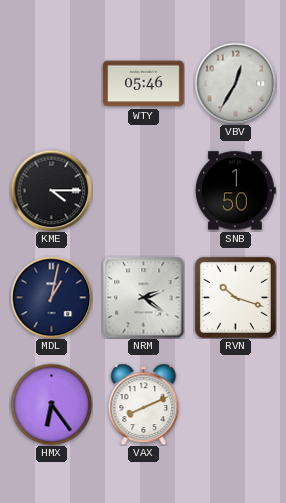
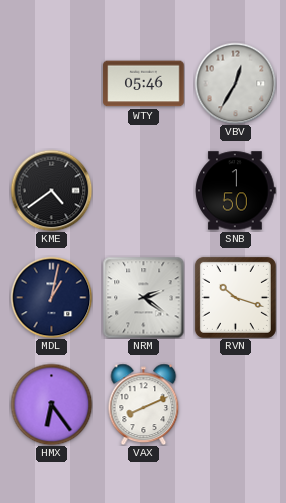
KME: 4:15 -> 4:39 (51, 190)
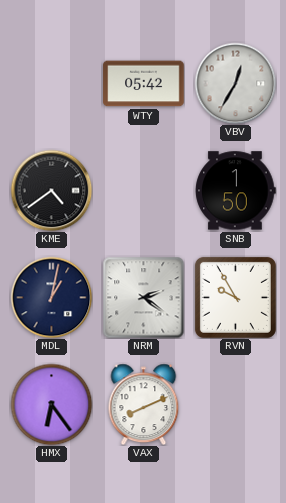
WTY: 05:46 -> 05:42 (144, 84)
RVN: 10:18 -> 9:55 (235, 297)
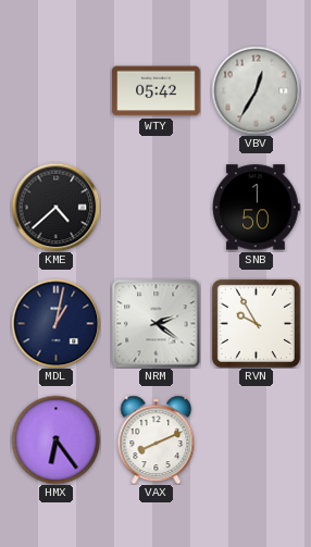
KME: 4:39 -> 4:38 (55, 207)
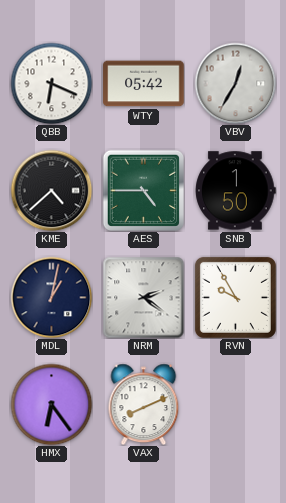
QBB: none -> 6:19 (51, 83)
AES: none -> 4:45 (143, 190)
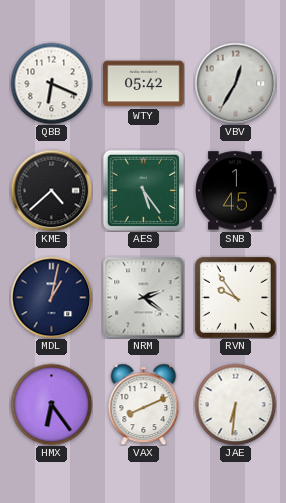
AES: 4:45 -> 5:24 (143, 190)
SNB: 1:50 -> 1:45 (236, 191)
RVN: 9:55 -> 9:54 (235, 297)
JAE: none -> 6:31 (235, 404)
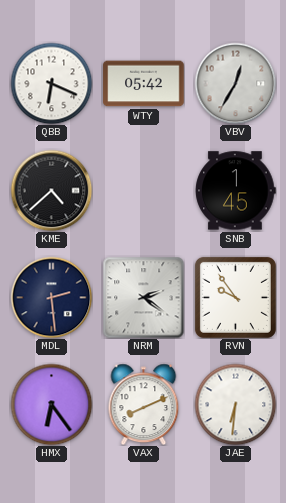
AES: 5:24 -> none (143, 190)
MDL: 1:02 -> 2:29 (51, 297)
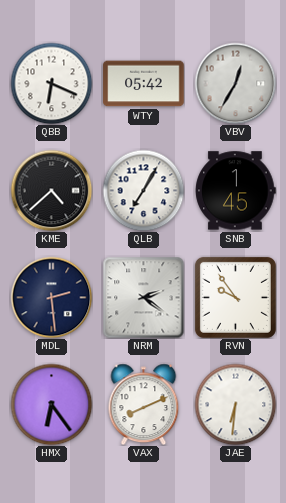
QLB: none -> 7:05 (143, 190)
